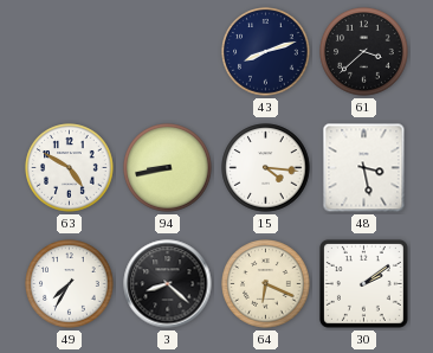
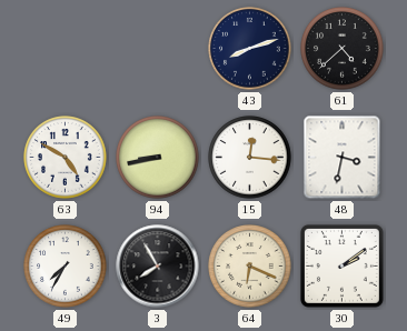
61: 3:38 -> 4:38 (343, 49)
15: 4:16 -> 12:16 (250, 158)
48: 3:28 -> 3:32 (343, 158)
3: 8:22 -> 7:55 (158, 267)
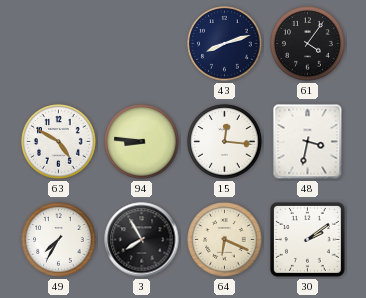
61: 4:38 -> 4:06 (308, 44)
94: 8:43 -> 8:46 (142, 142)
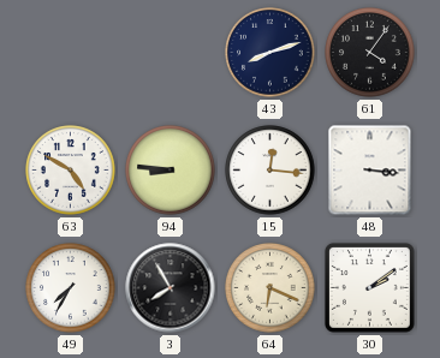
48: 3:32 -> 3:16 (370, 171)
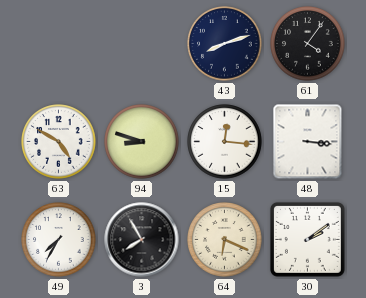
94: 8:46 -> 8:48 (142, 142)
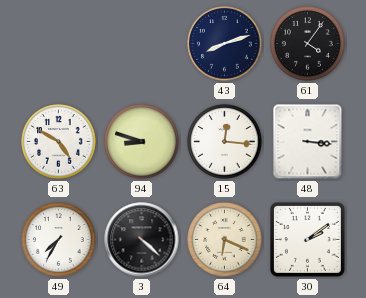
3: 7:55 -> 4:22 (142, 240)
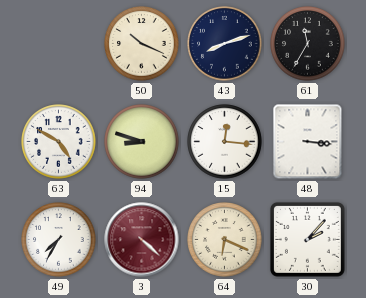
50: none -> 10:19 (142, 44)
61: 4:06 -> 11:35 (308, 44)
3 dial: black -> burgundy (142, 240)
30: 2:09 -> 2:07 (307, 239)
